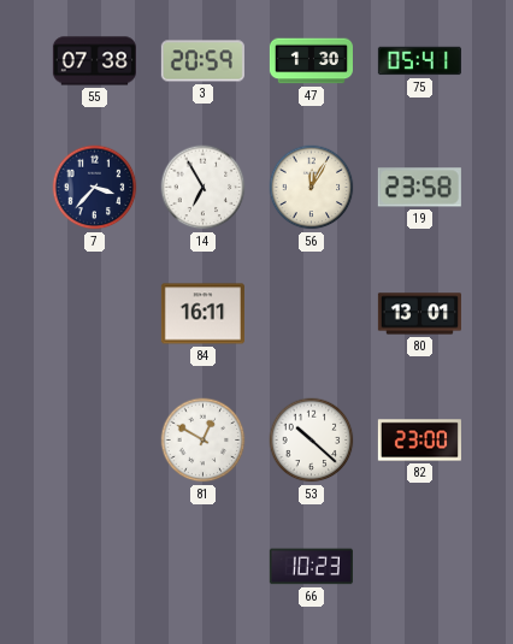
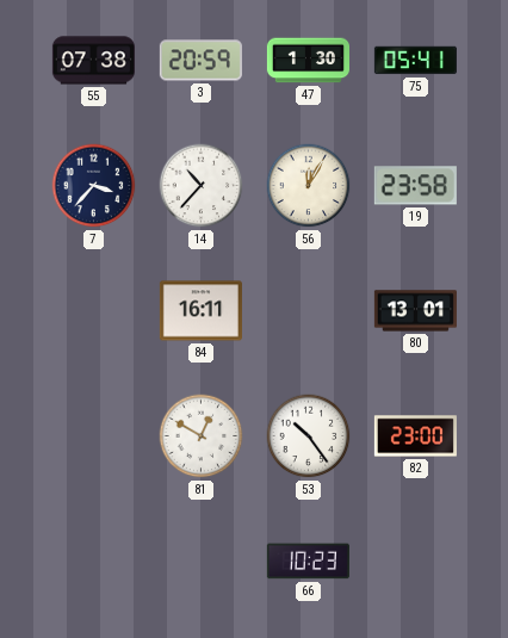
14: 6:55 -> 10:37 (202, 186)
53: 10:22 -> 10:24 (309, 436)
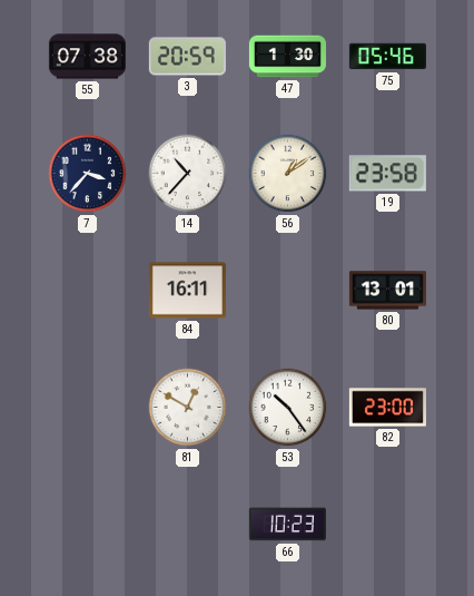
75: 05:41 -> 05:46 (387, 57)
56: 12:05 -> 1:09 (288, 174)
